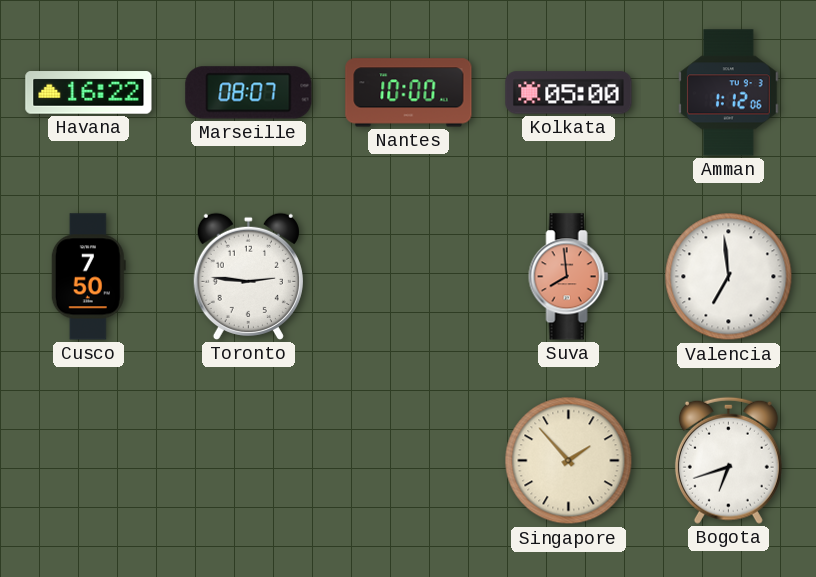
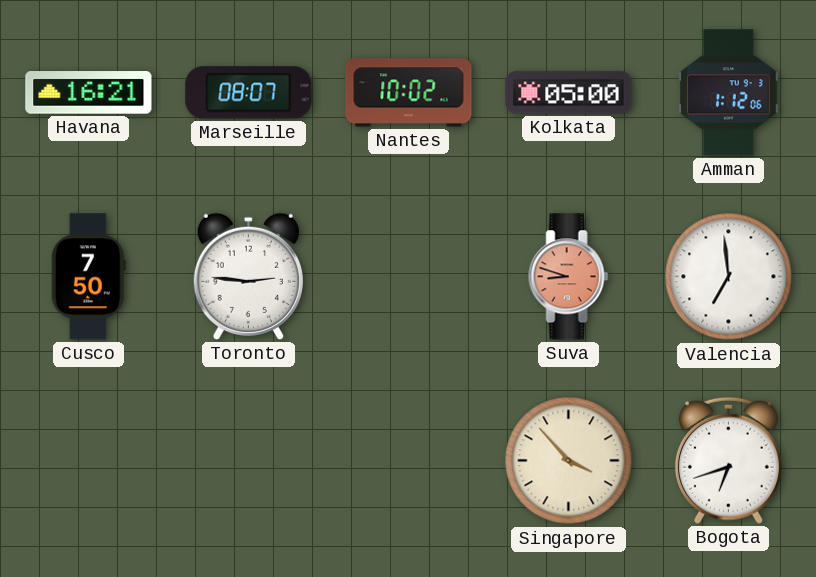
Havana: 16:22 -> 16:21 (89, 93)
Nantes: 10:00 -> 10:02 (409, 93)
Suva: 7:59 -> 8:48 (569, 277)
Singapore: 1:53 -> 3:53 (569, 461)
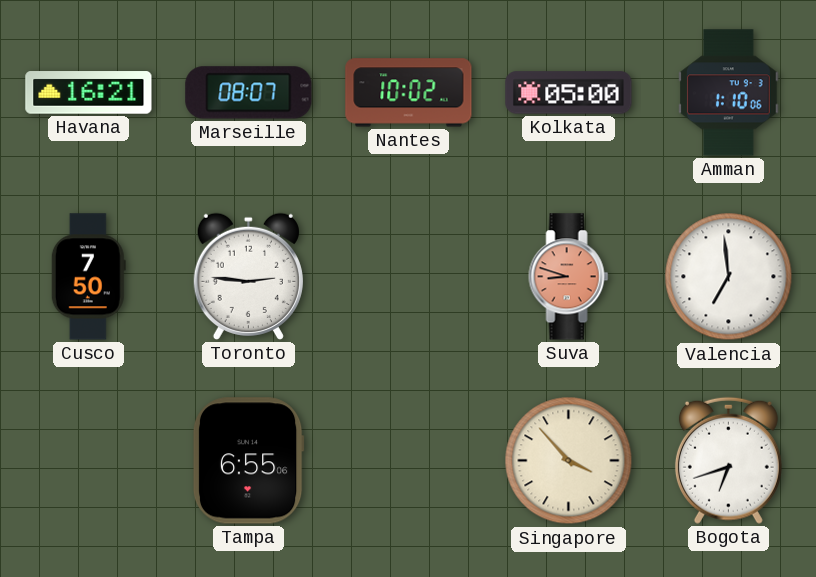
Amman: 1:12 -> 1:10 (729, 93)
Tampa: none -> 6:55 (248, 461)
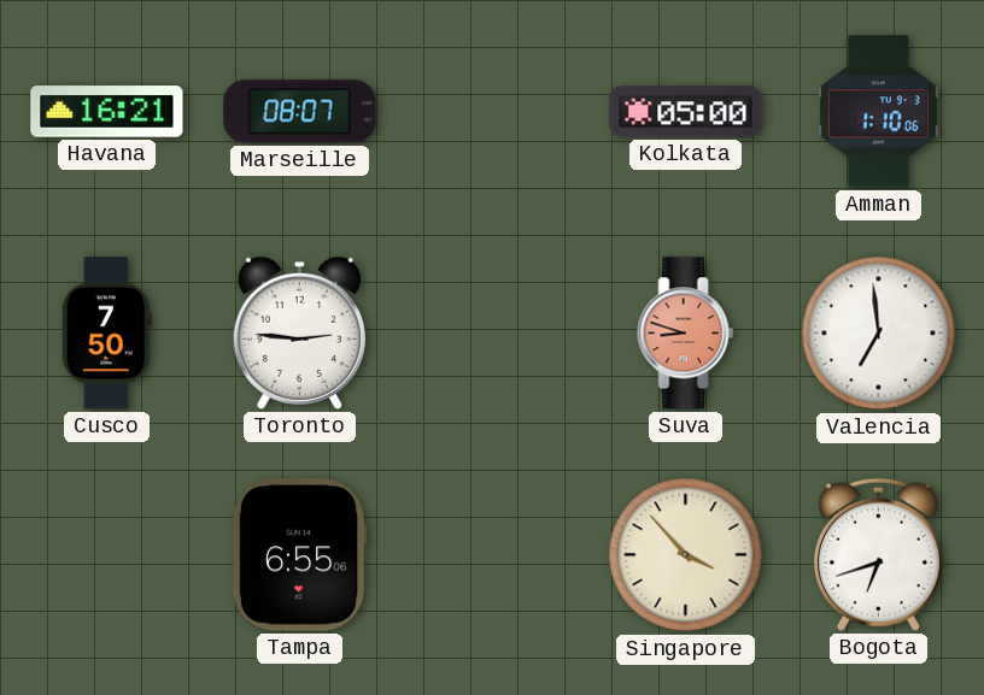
Nantes: 10:02 -> none (409, 93)
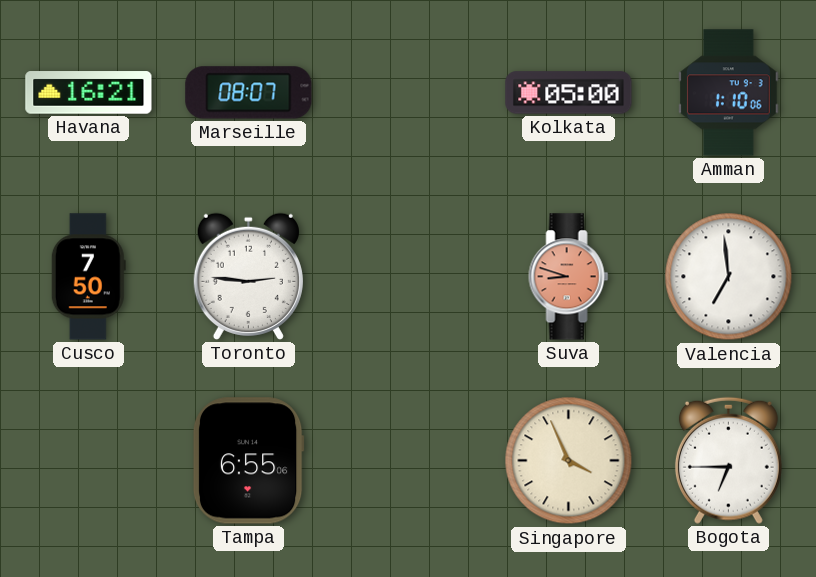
Singapore: 3:53 -> 3:56 (569, 461)
Bogota: 6:42 -> 6:45 (728, 460)
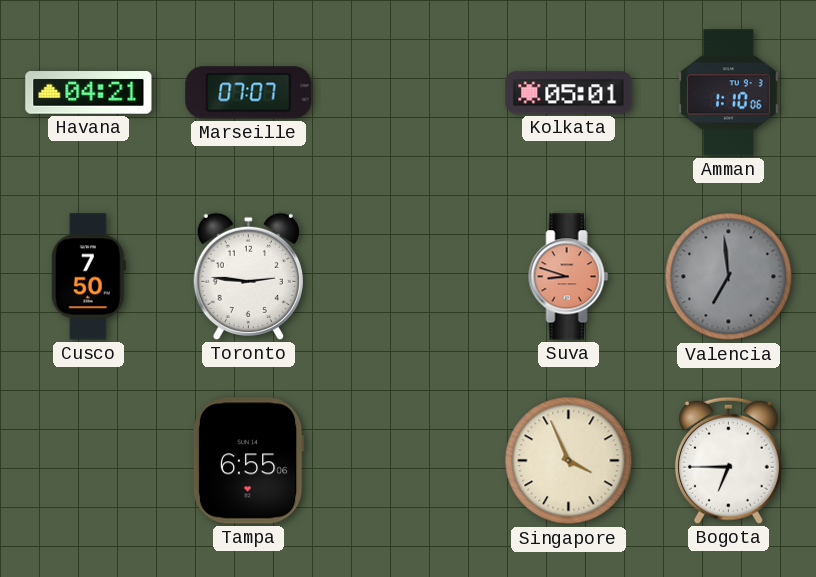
Havana: 16:21 -> 04:21 (89, 93)
Marseille: 08:07 -> 07:07 (249, 93)
Kolkata: 05:00 -> 05:01 (569, 93)
Valencia dial: white -> grey (729, 277)
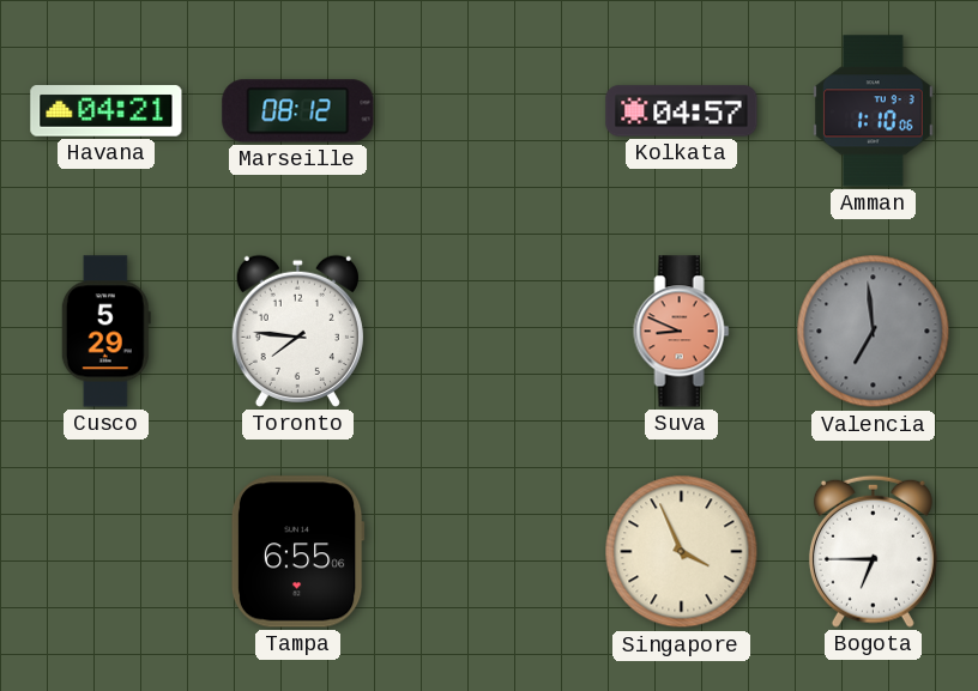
Marseille: 07:07 -> 08:12 (298, 111)
Kolkata: 05:01 -> 04:57 (682, 111)
Cusco: 7:50 -> 5:29 (105, 332)
Toronto: 2:46 -> 7:46 (297, 331)
Suva: 8:48 -> 8:49 (682, 332)
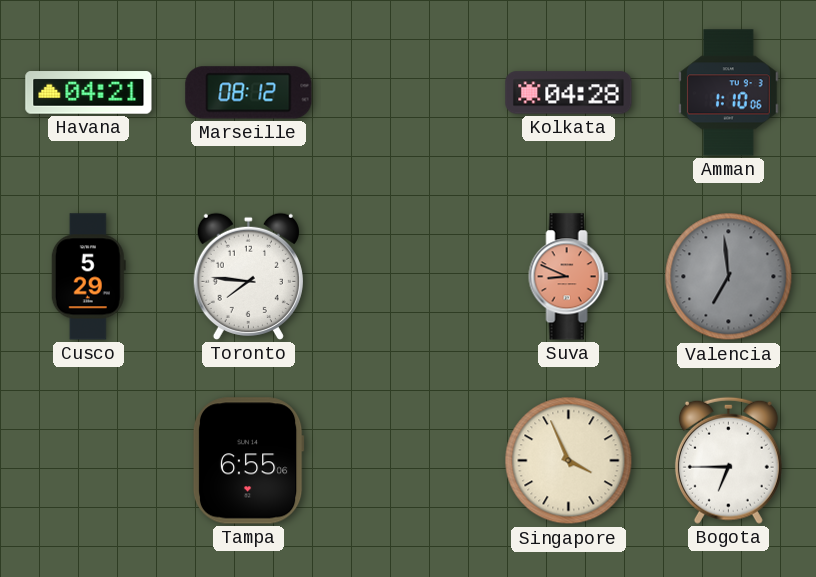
Kolkata: 04:57 -> 04:28 (569, 93)
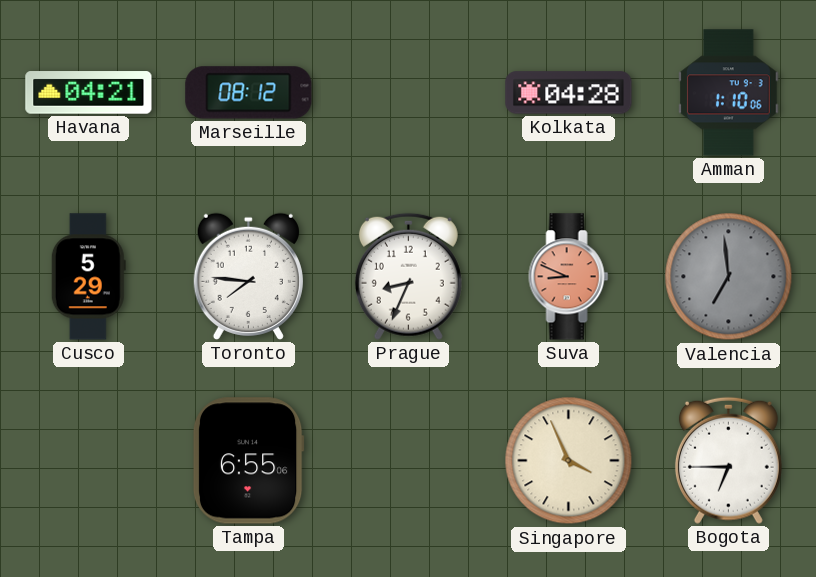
Prague: none -> 8:34 (408, 276)
